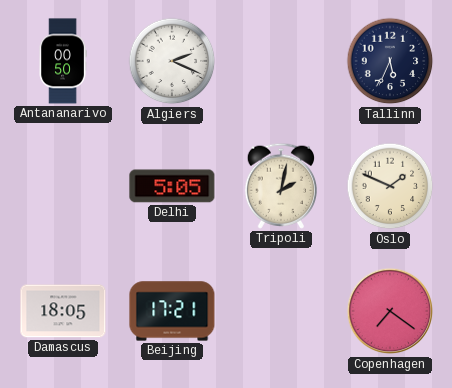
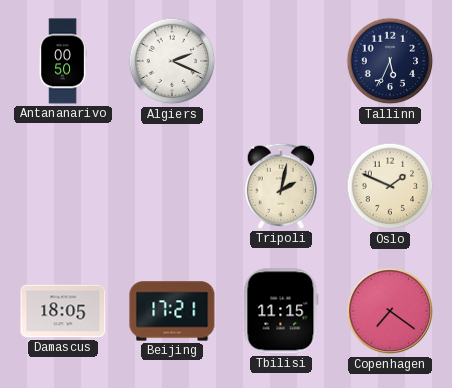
Delhi: 5:05 -> none (172, 186)
Tbilisi: none -> 11:15 (281, 311)
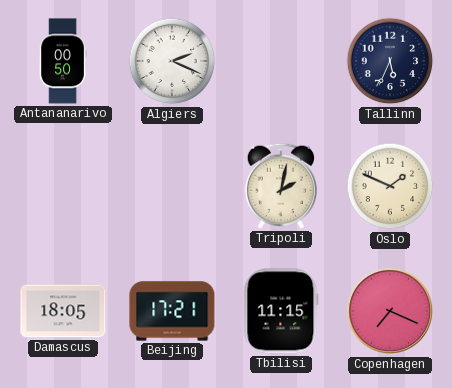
Copenhagen: 7:21 -> 7:19 (390, 311)
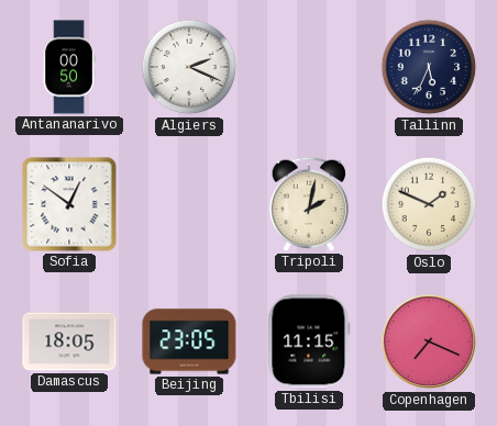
Sofia: none -> 12:51 (69, 204)
Beijing: 17:21 -> 23:05 (189, 341)
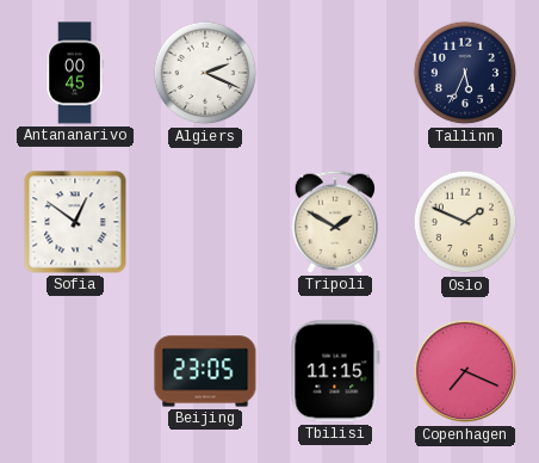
Antananarivo: 00:50 -> 00:45 (75, 73)
Tripoli: 2:02 -> 1:50 (334, 222)
Damascus: 18:05 -> none (69, 341)
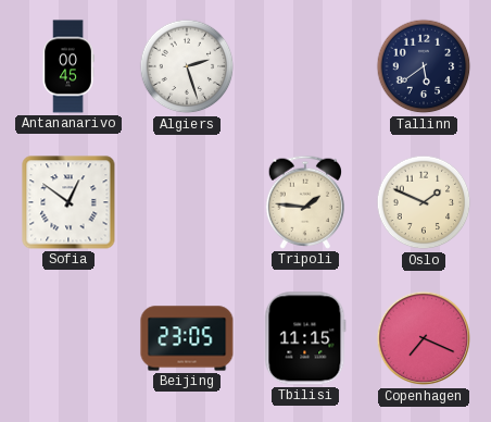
Algiers: 2:19 -> 2:27 (187, 66)
Tallinn: 5:34 -> 5:39 (424, 66)
Tripoli: 1:50 -> 1:46 (304, 202)
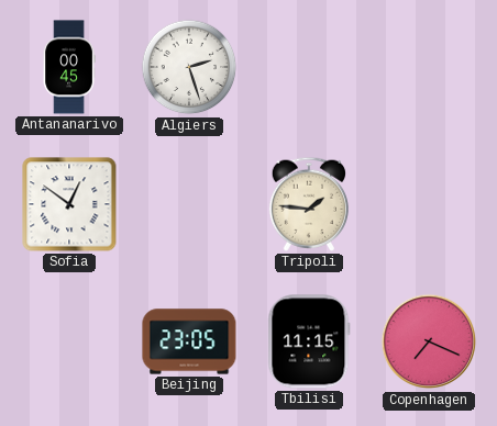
Tallinn: 5:39 -> none (424, 66)
Oslo: 1:49 -> none (424, 202)
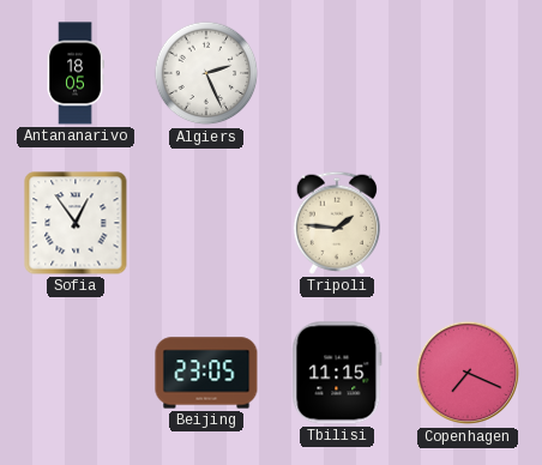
Antananarivo: 00:45 -> 18:05 (76, 73)
Algiers: 2:27 -> 2:26 (206, 73)
Sofia: 12:51 -> 12:54 (76, 223)
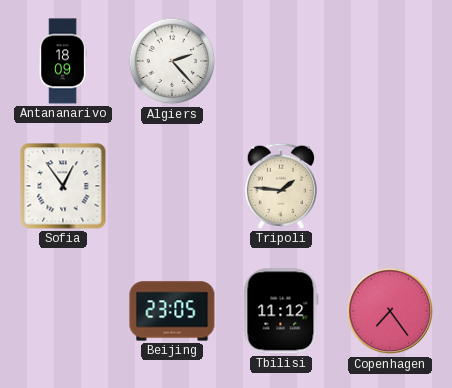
Antananarivo: 18:05 -> 18:09 (63, 61)
Algiers: 2:26 -> 2:23 (172, 61)
Tbilisi: 11:15 -> 11:12 (281, 311)
Copenhagen: 7:19 -> 7:24 (390, 311)
